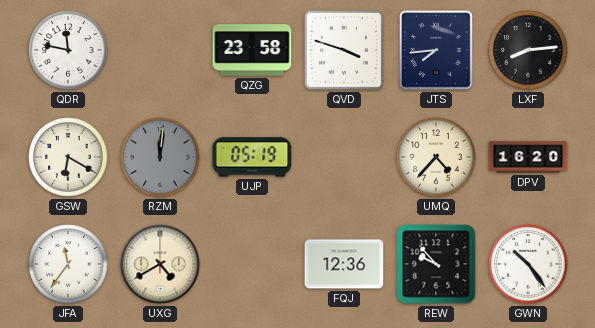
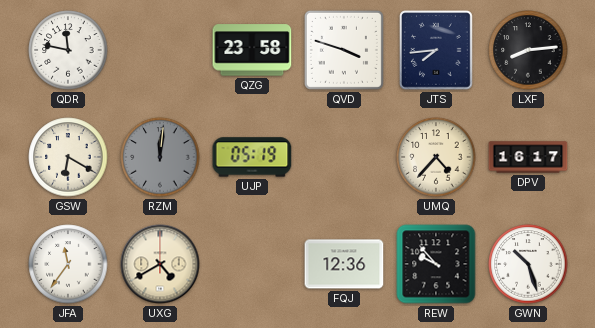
DPV: 16:20 -> 16:17 (528, 157)
GWN: 10:24 -> 10:27 (528, 264)
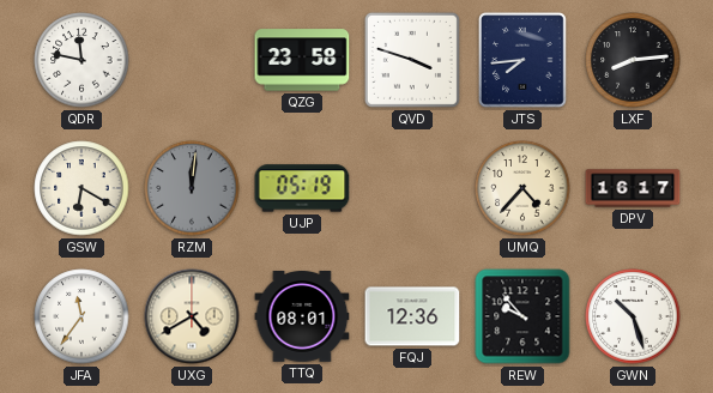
TTQ: none -> 08:01 (302, 318)
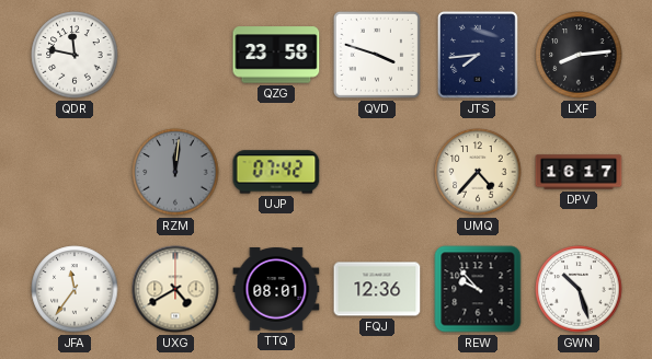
GSW: 6:20 -> none (81, 188)
UJP: 05:19 -> 07:42 (276, 172)
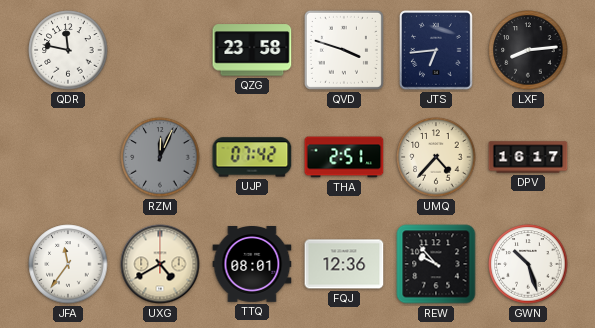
JTS: 7:44 -> 6:44 (436, 50)
RZM: 12:01 -> 12:04 (160, 157)
THA: none -> 2:51 (344, 157)
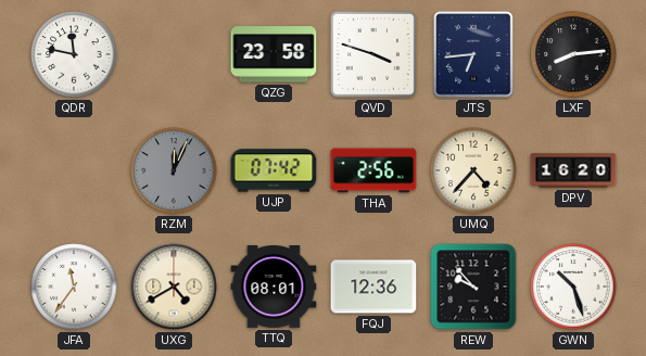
THA: 2:51 -> 2:56 (373, 170)
DPV: 16:17 -> 16:20 (573, 170)
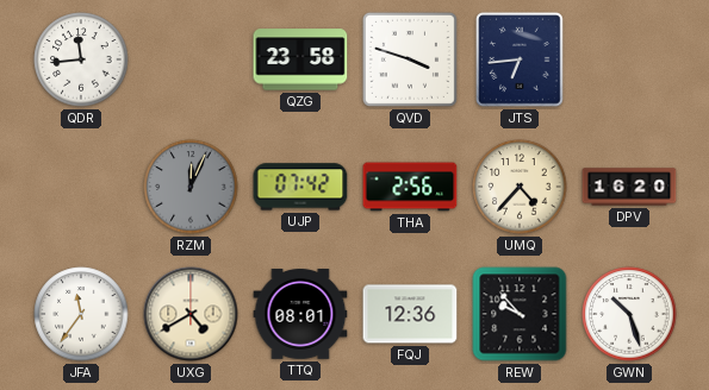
QDR: 11:47 -> 11:44 (81, 59)
LXF: 8:14 -> none (573, 54)
